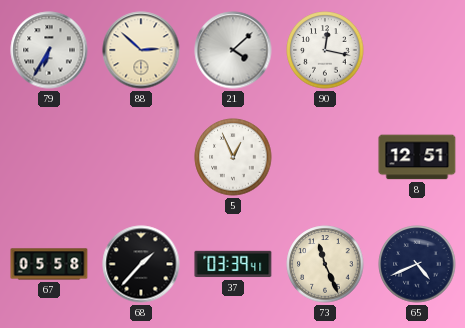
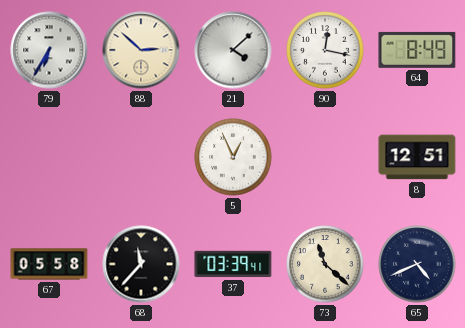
64: none -> 8:49 (417, 50)
68: 1:37 -> 11:37 (141, 264)
73: 11:26 -> 11:22 (325, 264)
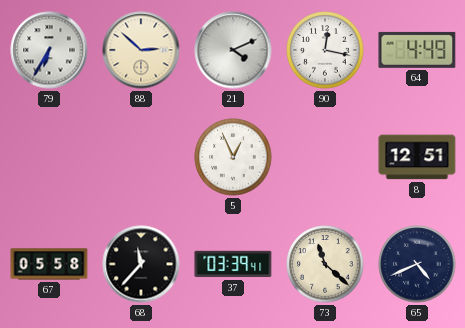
21: 4:08 -> 4:11 (233, 50)
64: 8:49 -> 4:49 (417, 50)
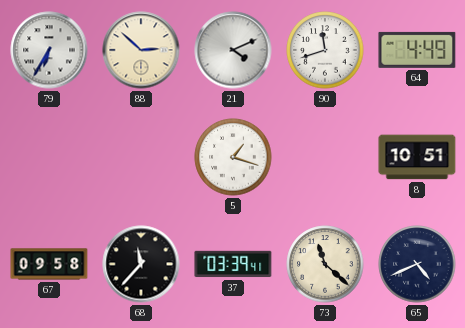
90: 12:17 -> 11:42 (325, 50)
5: 12:56 -> 1:18 (233, 157)
8: 12:51 -> 10:51 (417, 157)
67: 05:58 -> 09:58 (49, 264)
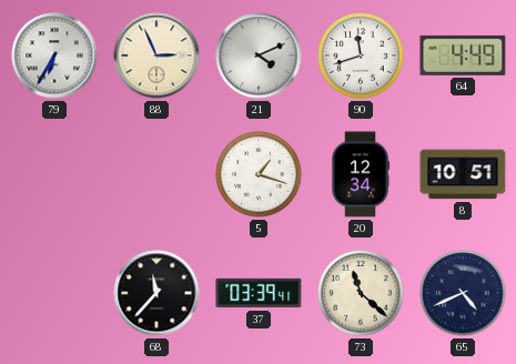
88: 2:52 -> 2:56 (156, 55)
20: none -> 12:34 (361, 174)
67: 09:58 -> none (49, 264)
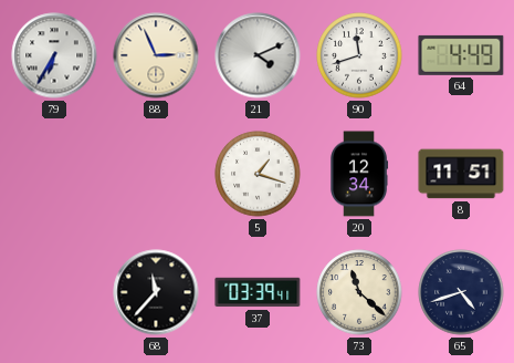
8: 10:51 -> 11:51 (461, 174)
65: 4:41 -> 4:42 (461, 292)
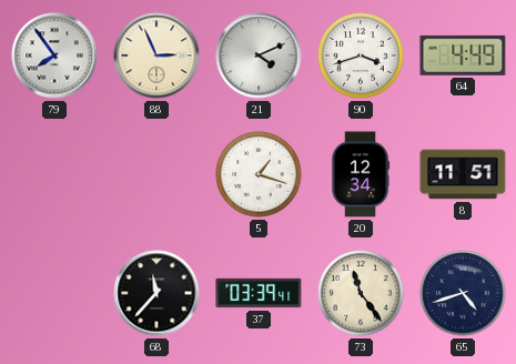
79: 6:35 -> 7:54 (54, 55)
90: 11:42 -> 3:42 (361, 55)
73: 11:22 -> 11:24 (361, 293)
